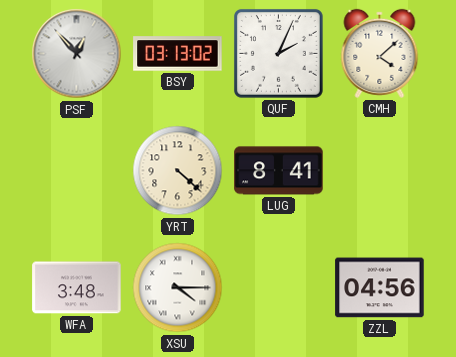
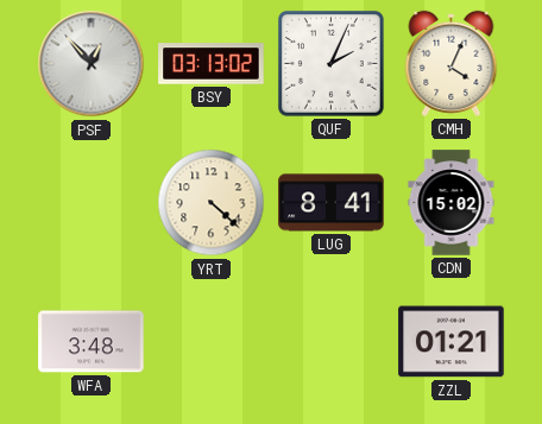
CMH: 4:08 -> 4:04 (452, 63)
CDN: none -> 15:02 (452, 203)
XSU: 4:15 -> none (178, 288)
ZZL: 04:56 -> 01:21 (452, 342)
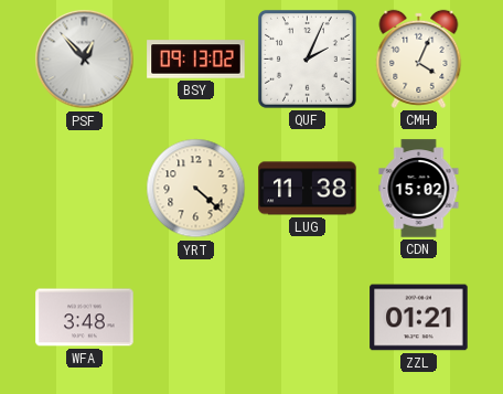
BSY: 03:13 -> 09:13 (196, 60)
LUG: 8:41 -> 11:38 (308, 189)
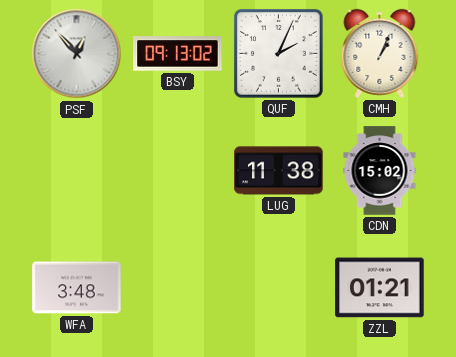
CMH: 4:04 -> 1:04 (380, 53)
YRT: 4:22 -> none (196, 189)
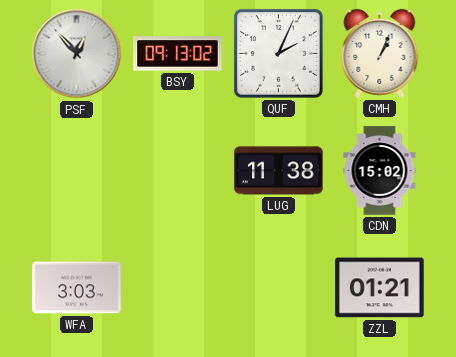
WFA: 3:48 -> 3:03 (77, 288)
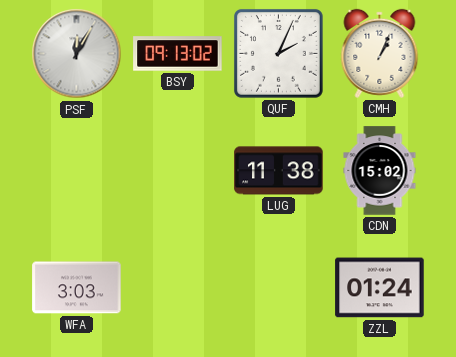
PSF: 12:53 -> 12:05 (77, 54)
ZZL: 01:21 -> 01:24 (380, 288)
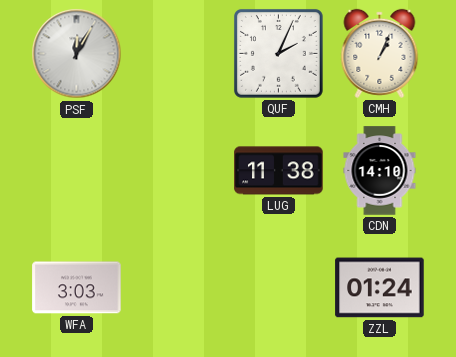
BSY: 09:13 -> none (178, 54)
CDN: 15:02 -> 14:10 (380, 171)
